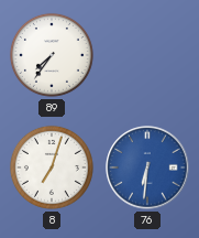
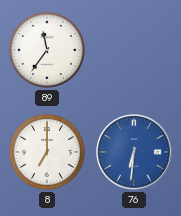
89: 7:36 -> 11:36 (47, 50)
8: 7:03 -> 7:00 (47, 152)
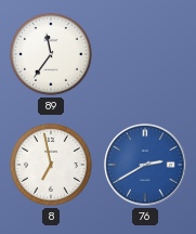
8: 7:00 -> 6:58 (51, 165)
76: 6:31 -> 2:40 (145, 165)
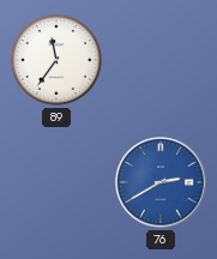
8: 6:58 -> none (51, 165)
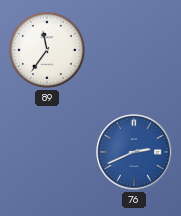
76: 2:40 -> 2:41 (134, 152)
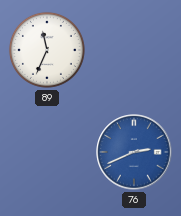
89: 11:36 -> 11:34 (47, 50)
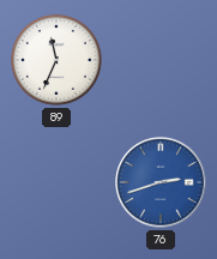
76: 2:41 -> 2:42 (161, 182)
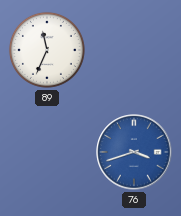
76: 2:42 -> 3:42 (134, 152)
